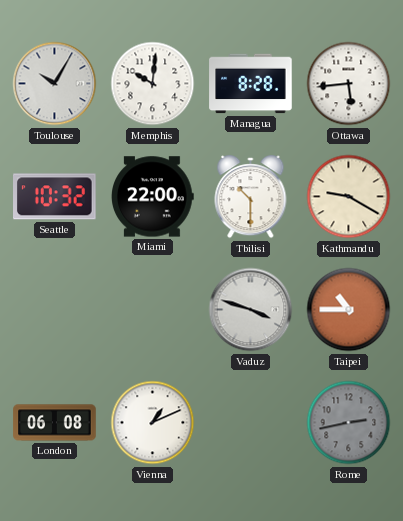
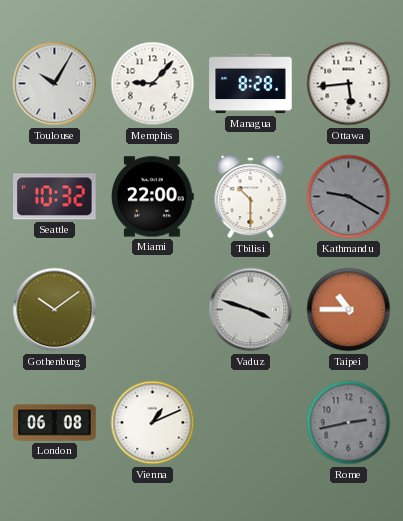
Memphis: 10:01 -> 9:07 (153, 84)
Kathmandu dial: cream -> grey (349, 197)
Gothenburg: none -> 10:09 (55, 310)
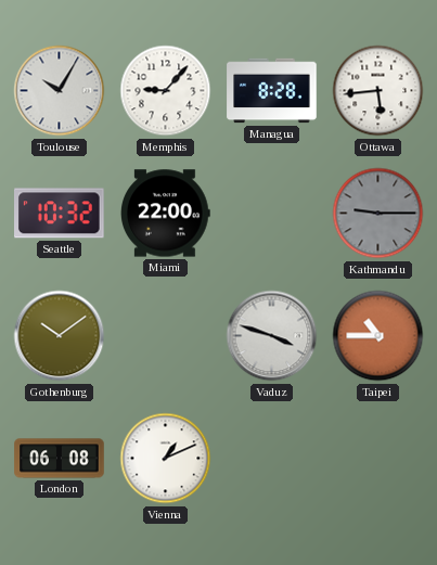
Tbilisi: 10:30 -> none (251, 197)
Kathmandu: 9:20 -> 9:15 (378, 214)
Rome: 2:43 -> none (349, 423)
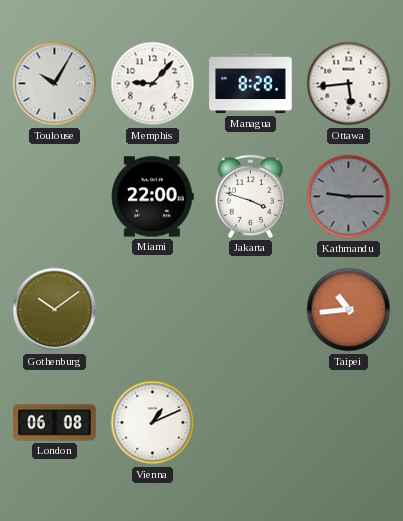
Seattle: 10:32 -> none (60, 214)
Jakarta: none -> 3:48 (250, 196)
Vaduz: 3:48 -> none (272, 336)
Taipei: 10:45 -> 10:44 (349, 310)
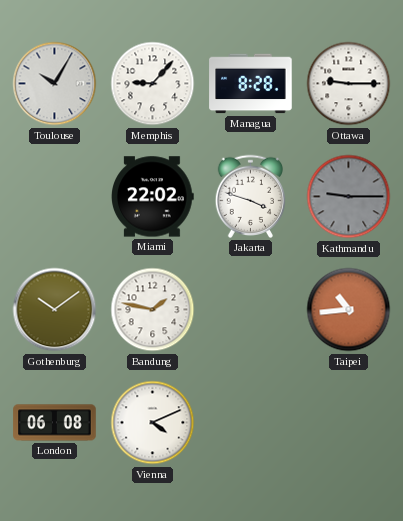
Ottawa: 5:44 -> 9:15 (349, 84)
Miami: 22:00 -> 22:02 (153, 197)
Bandung: none -> 1:47 (153, 310)
Vienna: 1:11 -> 4:11 (153, 423)
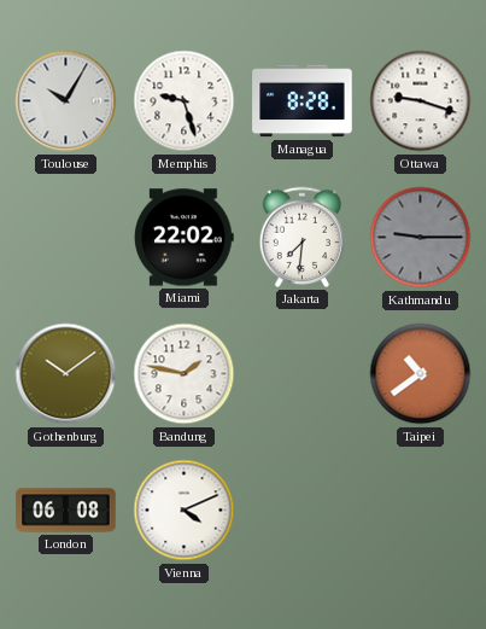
Memphis: 9:07 -> 9:27 (185, 101)
Ottawa: 9:15 -> 9:18 (421, 101)
Jakarta: 3:48 -> 7:31 (301, 237)
Taipei: 10:44 -> 10:39 (421, 374)
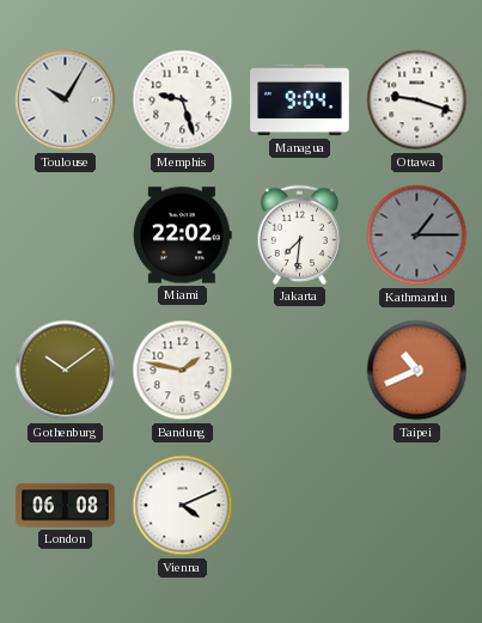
Managua: 8:28 -> 9:04 (300, 100)
Kathmandu: 9:15 -> 1:15 (417, 236)
Taipei: 10:39 -> 10:41 (417, 371)
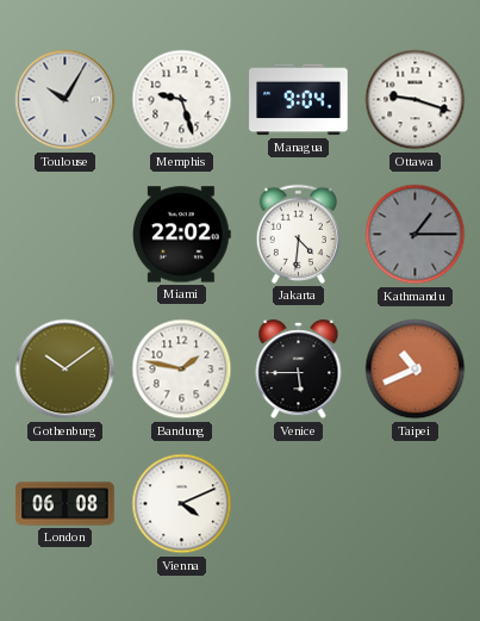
Jakarta: 7:31 -> 4:31 (298, 234)
Venice: none -> 5:45 (299, 370)
